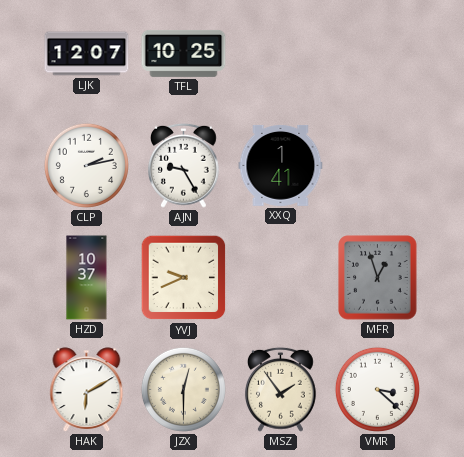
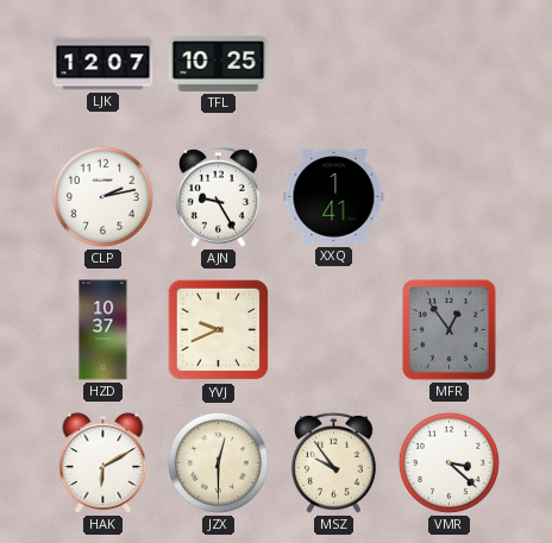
MFR: 12:57 -> 12:54 (450, 330)
MSZ: 1:54 -> 9:54 (334, 462)
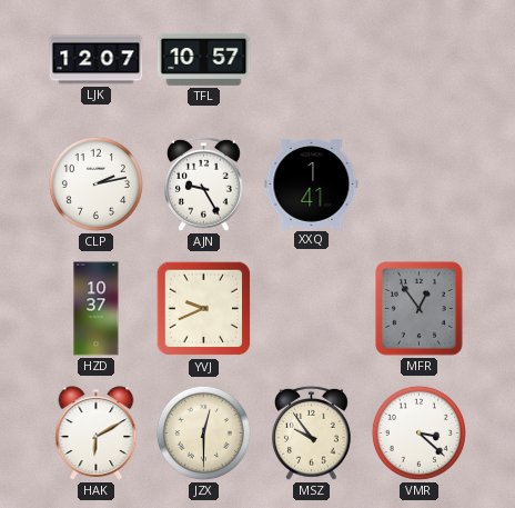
TFL: 10:25 -> 10:57 (204, 59)
